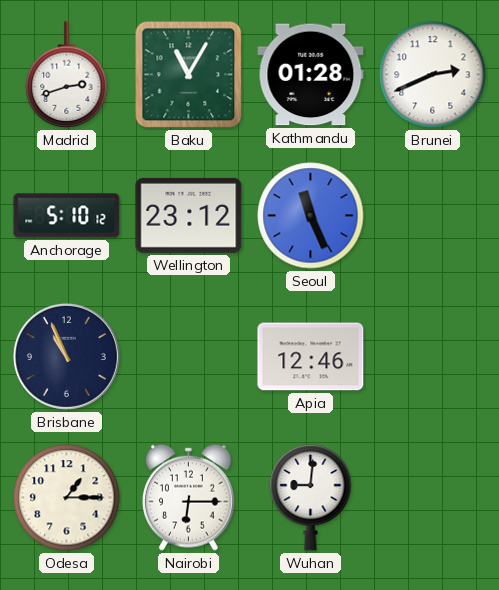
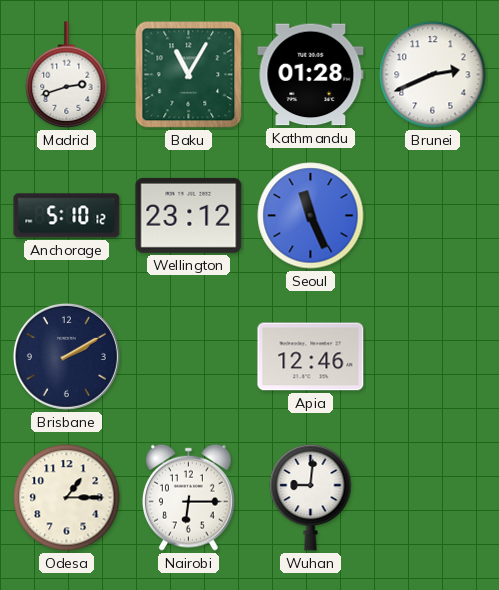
Brisbane: 10:56 -> 2:10 (66, 356)
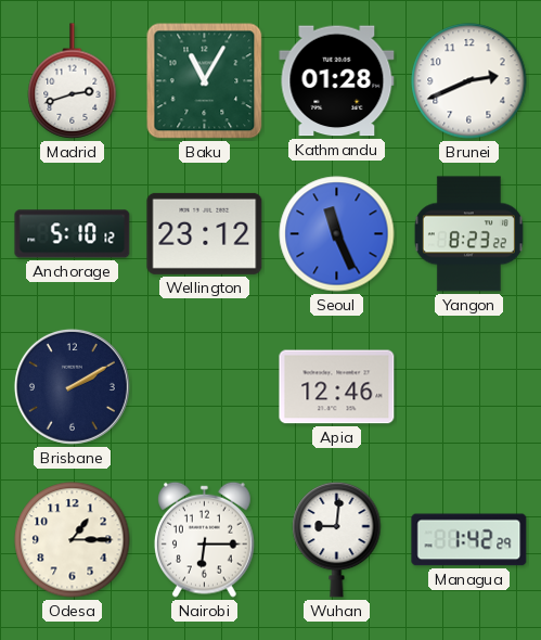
Yangon: none -> 8:23 (468, 234)
Managua: none -> 1:42 (469, 540)
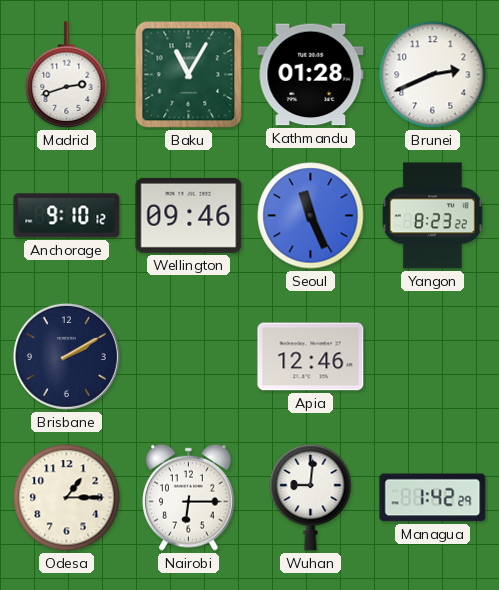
Anchorage: 5:10 -> 9:10 (67, 216)
Wellington: 23:12 -> 09:46 (189, 215)
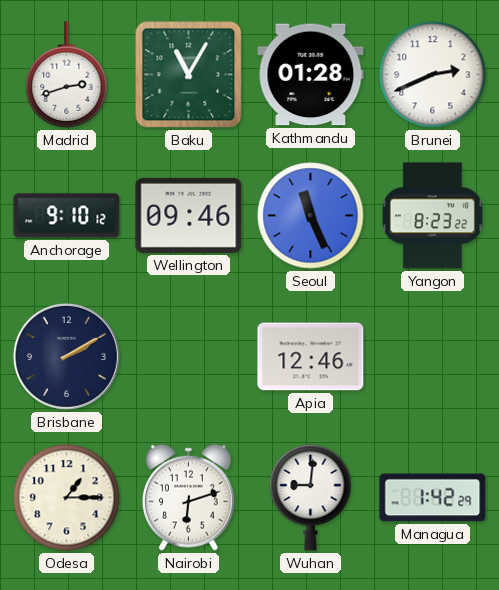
Nairobi: 6:15 -> 6:12 (188, 497)
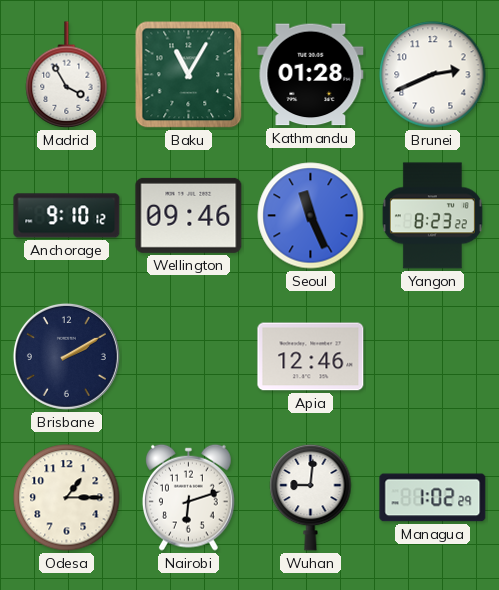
Madrid: 2:42 -> 3:55 (67, 75)
Managua: 1:42 -> 1:02 (433, 498)
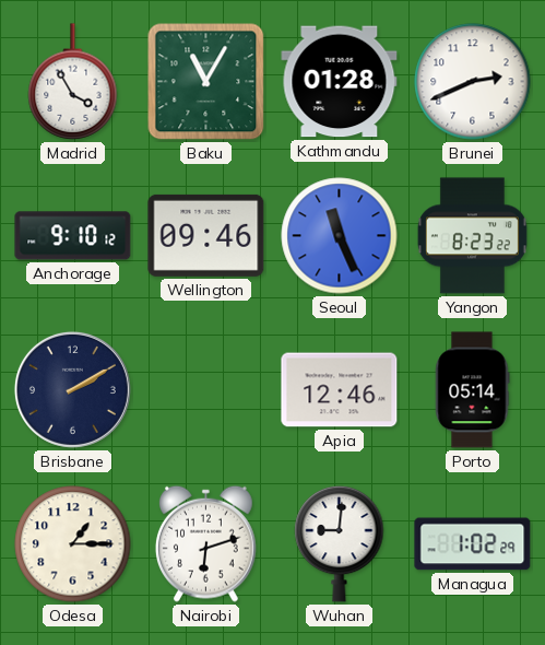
Porto: none -> 05:14 (472, 390)
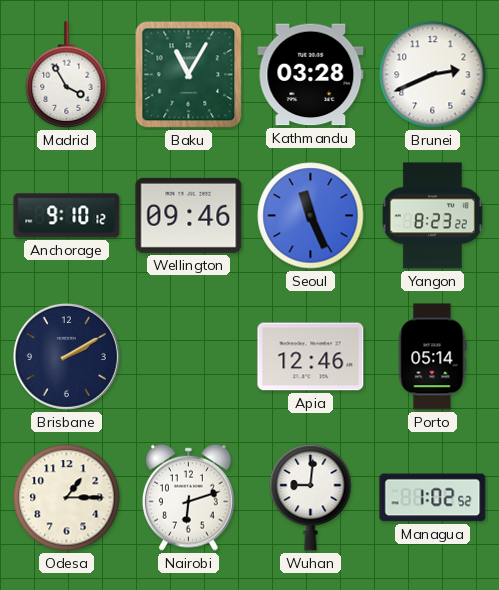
Kathmandu: 01:28 -> 03:28 (311, 75)
Managua: 1:02:29 -> 1:02:52 (433, 498)
